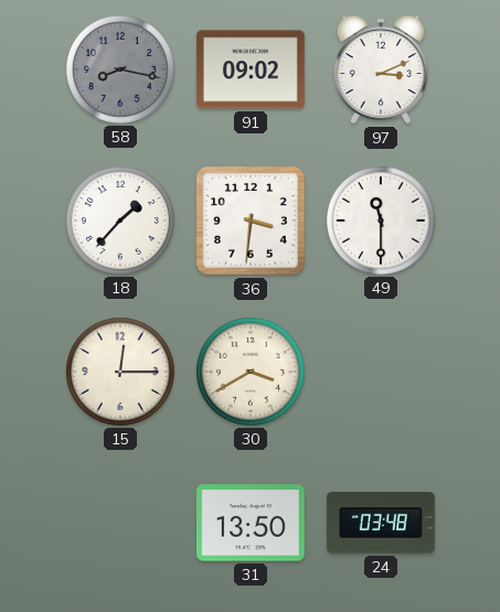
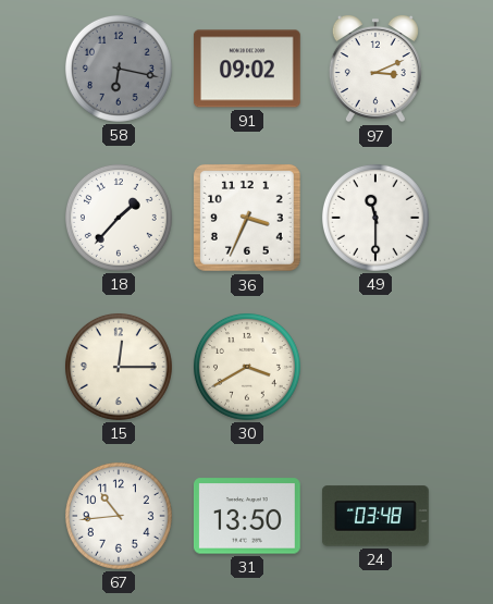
58: 8:17 -> 6:17 (119, 69)
36: 3:31 -> 3:34 (247, 218)
67: none -> 10:44 (119, 516)
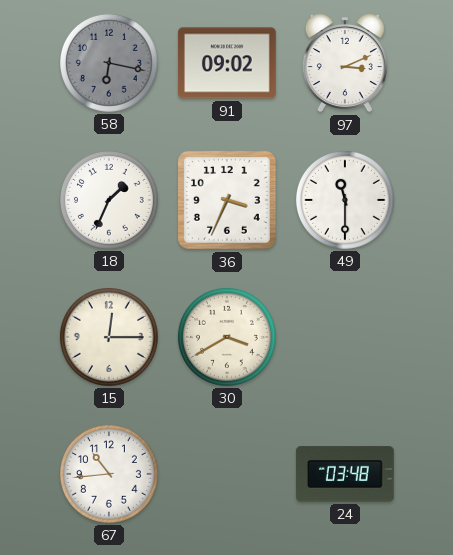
18: 1:37 -> 1:34 (109, 200)
31: 13:50 -> none (247, 516)
